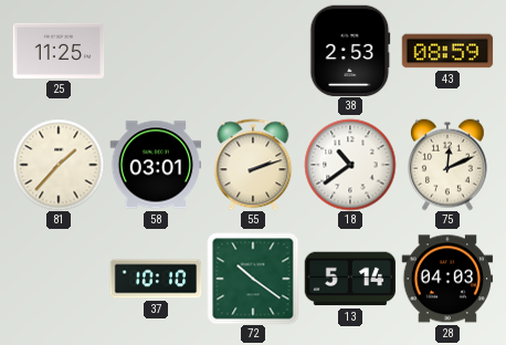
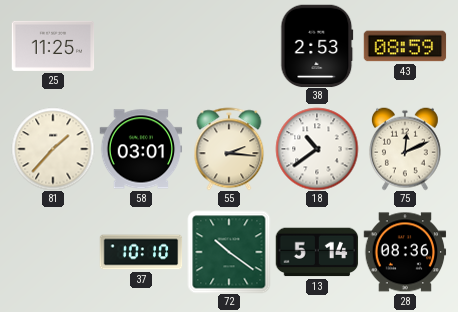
55: 2:12 -> 2:16 (229, 149)
28: 04:03 -> 08:36 (405, 252)
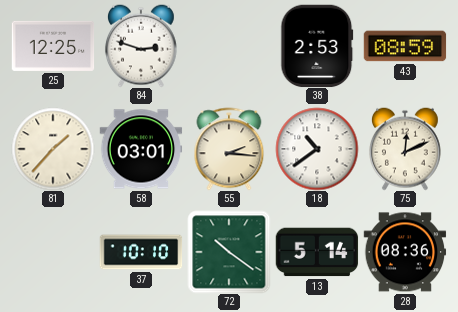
25: 11:25 -> 12:25 (53, 46)
84: none -> 2:48 (141, 46)
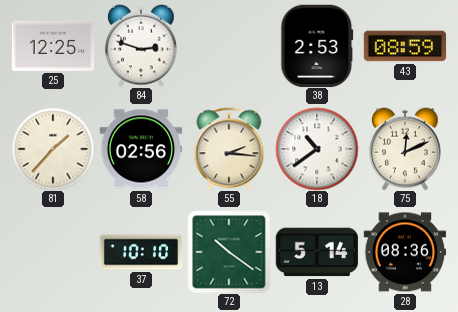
58: 03:01 -> 02:56 (141, 149)
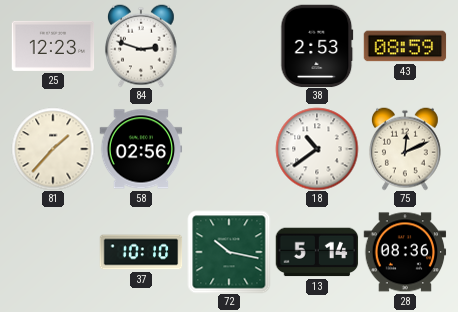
25: 12:25 -> 12:23 (53, 46)
55: 2:16 -> none (229, 149)
72: 10:21 -> 10:17 (229, 252)
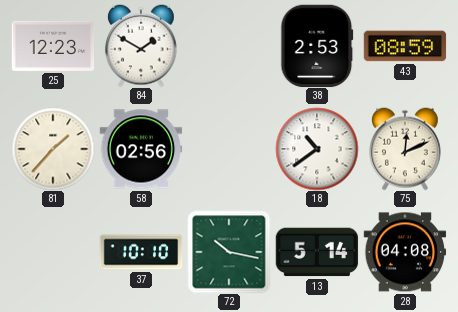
84: 2:48 -> 1:50 (141, 46)
28: 08:36 -> 04:08 (405, 252)
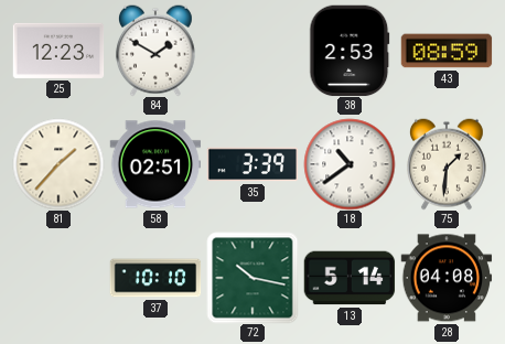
58: 02:56 -> 02:51 (155, 164)
35: none -> 3:39 (253, 164)
75: 12:11 -> 1:31 (447, 164)
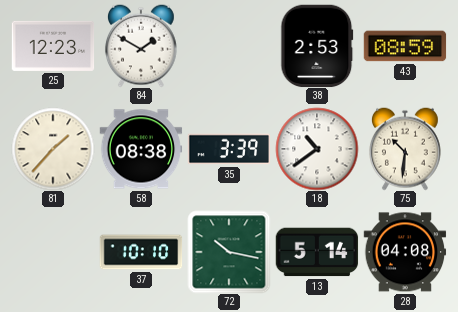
58: 02:51 -> 08:38 (141, 149)
75: 1:31 -> 10:31 (405, 149)
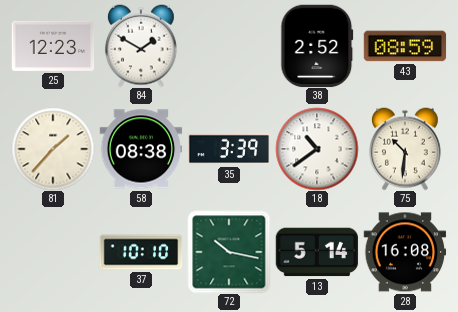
38: 2:53 -> 2:52 (317, 46)
28: 04:08 -> 16:08 (405, 252)
